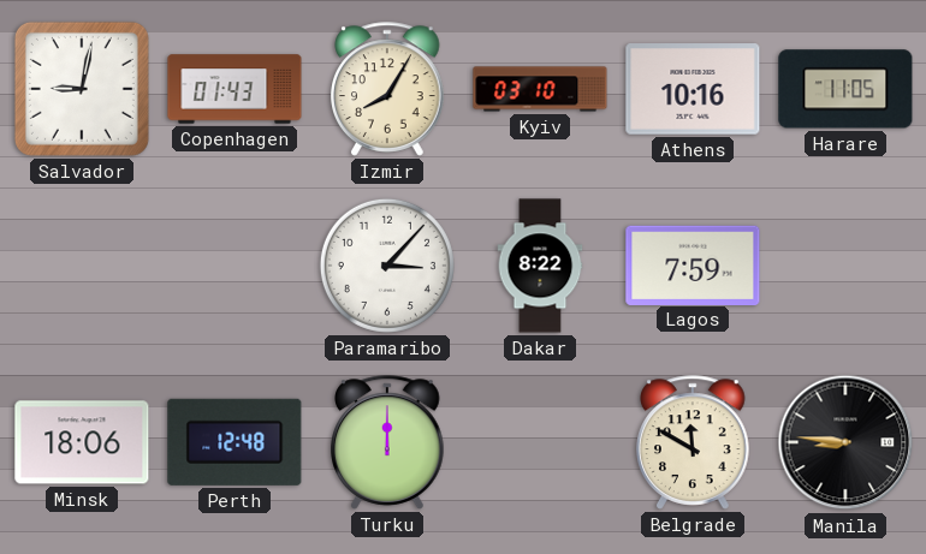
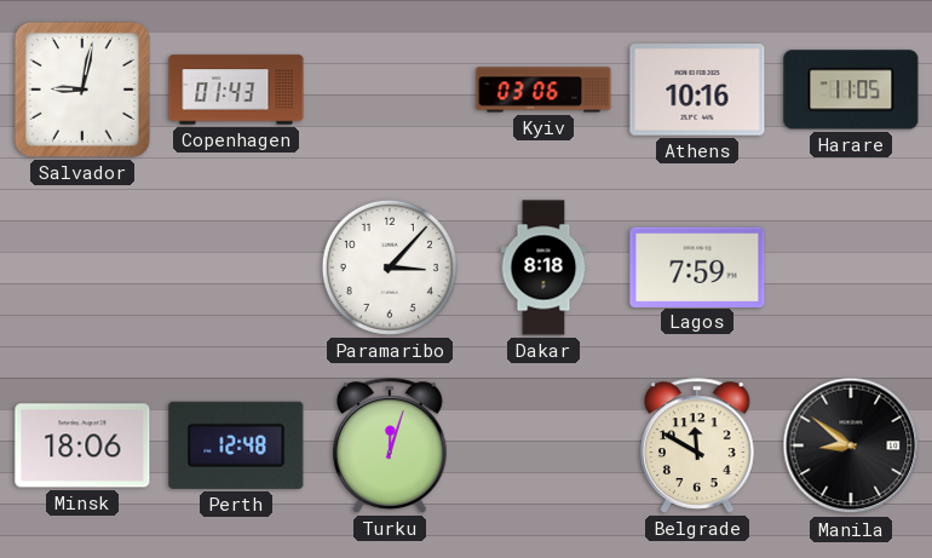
Izmir: 8:05 -> none (387, 89)
Kyiv: 03:10 -> 03:06 (543, 90)
Dakar: 8:22 -> 8:18 (543, 268)
Turku: 12:00 -> 12:03 (390, 445)
Manila: 8:46 -> 8:51 (851, 445)
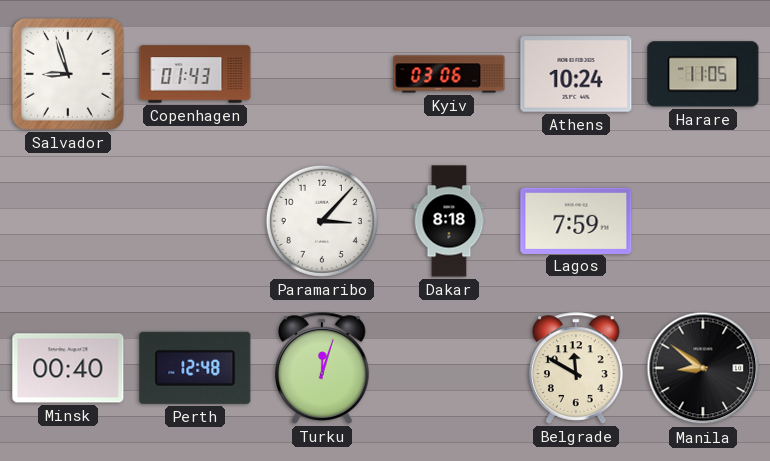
Salvador: 9:02 -> 8:57 (68, 74)
Athens: 10:16 -> 10:24 (576, 74)
Minsk: 18:06 -> 00:40 (68, 368)
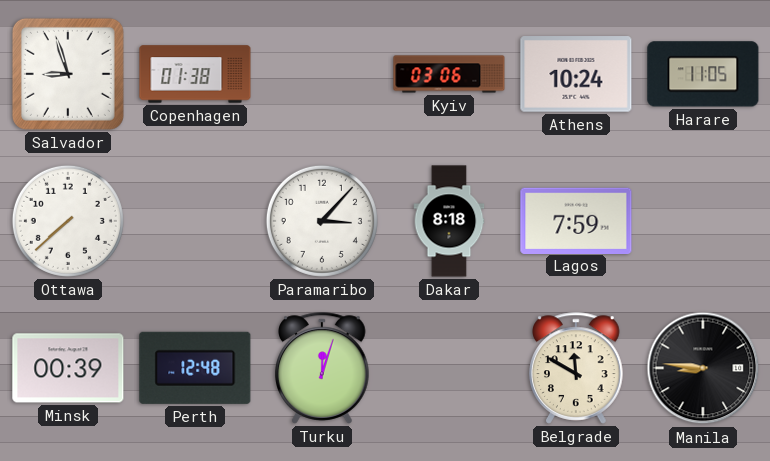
Copenhagen: 01:43 -> 01:38 (195, 74)
Ottawa: none -> 7:38 (68, 221)
Minsk: 00:40 -> 00:39 (68, 368)
Manila: 8:51 -> 8:46 (703, 368)
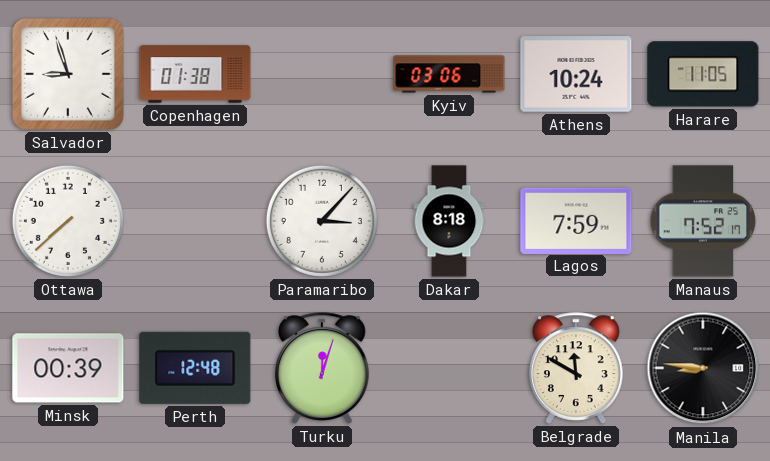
Manaus: none -> 7:52 (703, 221)
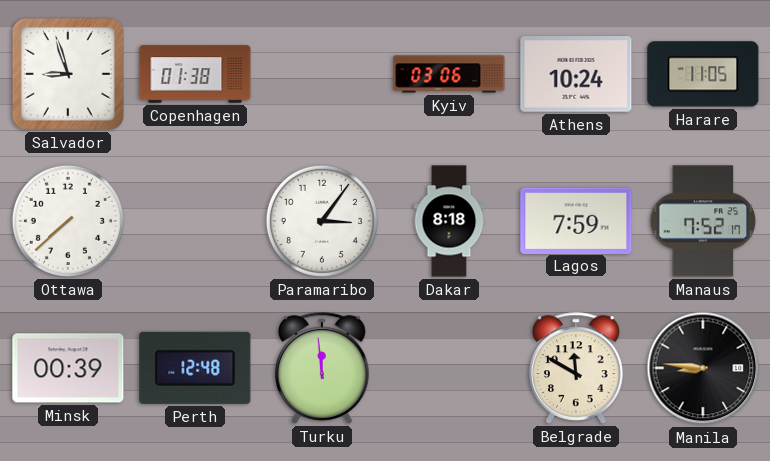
Paramaribo: 3:07 -> 3:06 (322, 221)
Turku: 12:03 -> 11:59 (322, 368)
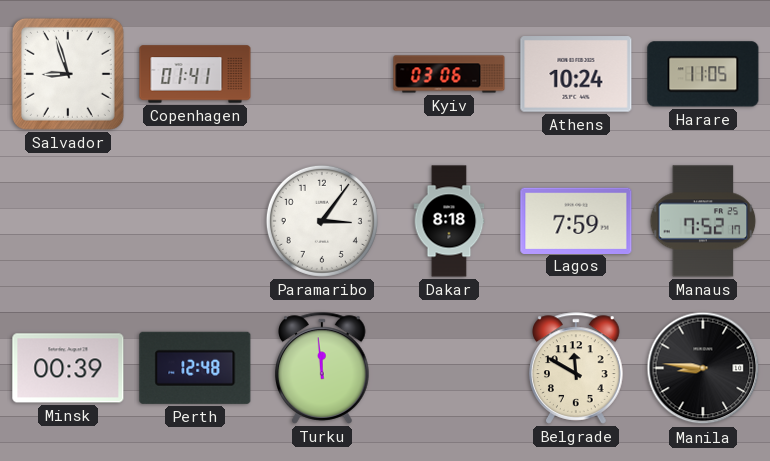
Copenhagen: 01:38 -> 01:41 (195, 74)
Ottawa: 7:38 -> none (68, 221)
